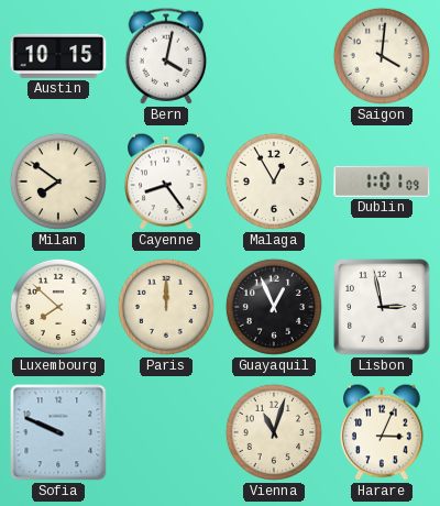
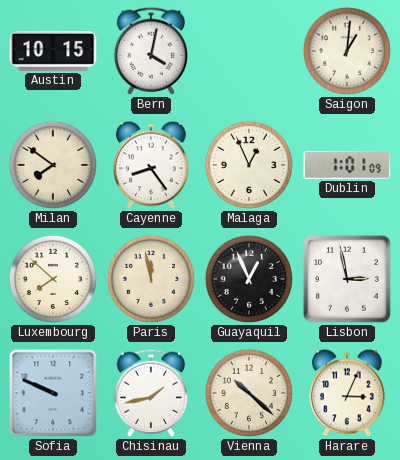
Saigon: 4:01 -> 1:01 (347, 51)
Malaga: 12:55 -> 12:56 (249, 165)
Paris: 12:00 -> 11:58 (151, 279)
Chisinau: none -> 1:43 (151, 393)
Vienna: 11:03 -> 10:22 (249, 393)
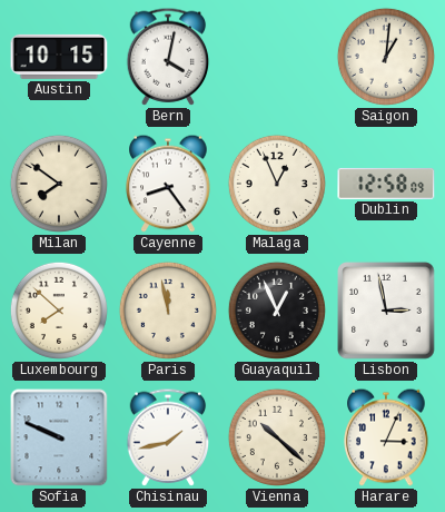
Dublin: 1:01 -> 12:58 (386, 184)
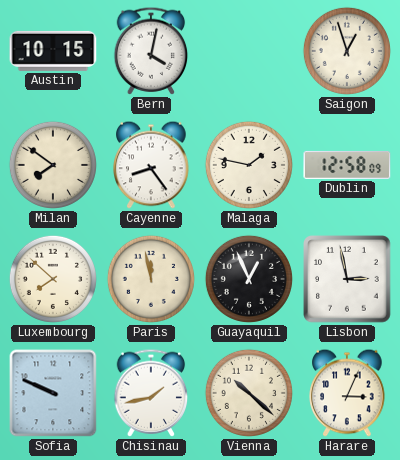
Saigon: 1:01 -> 12:57 (347, 51)
Malaga: 12:56 -> 1:47 (249, 165)
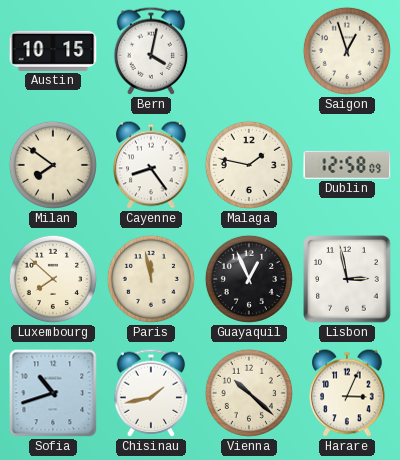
Sofia: 9:49 -> 10:42 (53, 393)
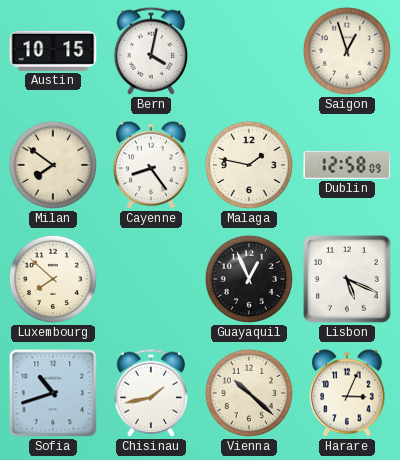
Paris: 11:58 -> none (151, 279)
Lisbon: 2:58 -> 5:19 (347, 279)
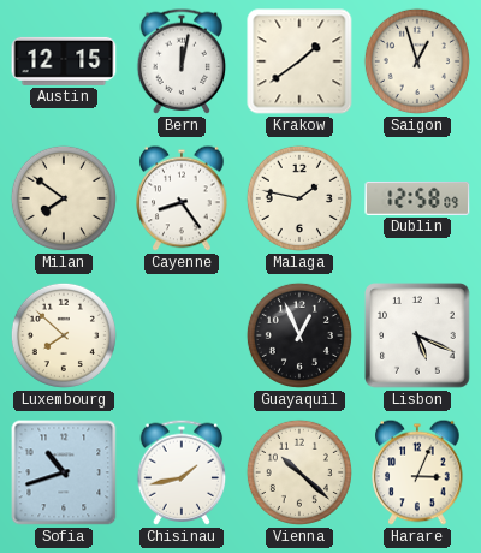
Austin: 10:15 -> 12:15 (64, 61)
Bern: 4:02 -> 12:02 (182, 61)
Krakow: none -> 1:39 (299, 61)
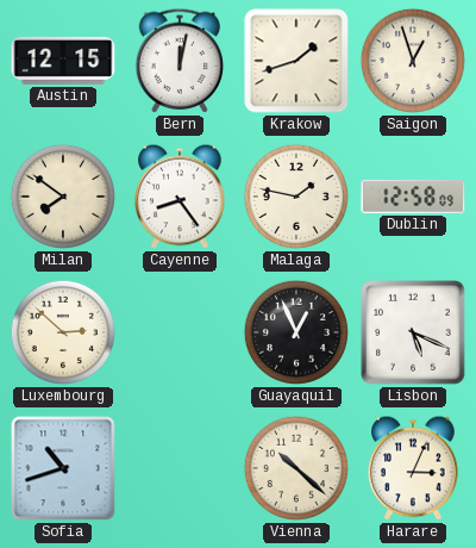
Krakow: 1:39 -> 1:42 (296, 61)
Luxembourg: 7:52 -> 2:52 (63, 332)
Chisinau: 1:43 -> none (182, 472)
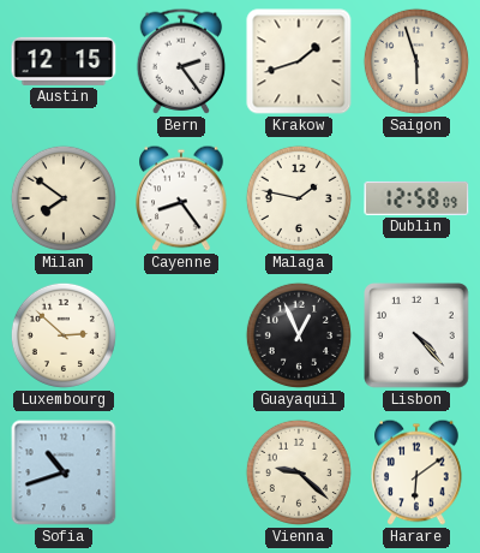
Bern: 12:02 -> 2:24 (181, 61)
Saigon: 12:57 -> 5:57 (416, 61)
Lisbon: 5:19 -> 4:23 (416, 335)
Vienna: 10:22 -> 9:22 (299, 472)
Harare: 3:04 -> 6:09 (416, 472)
